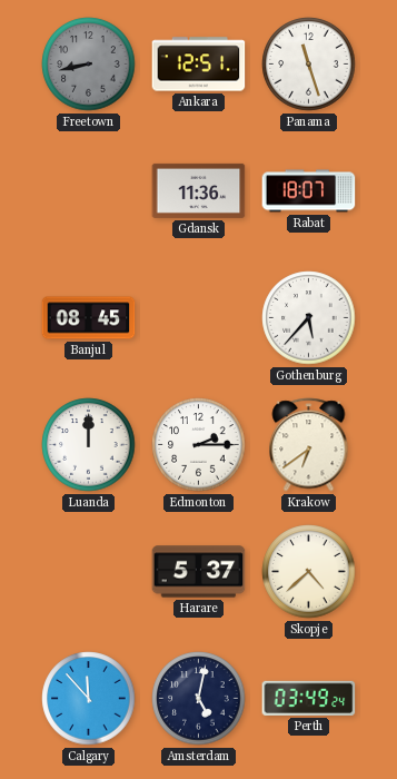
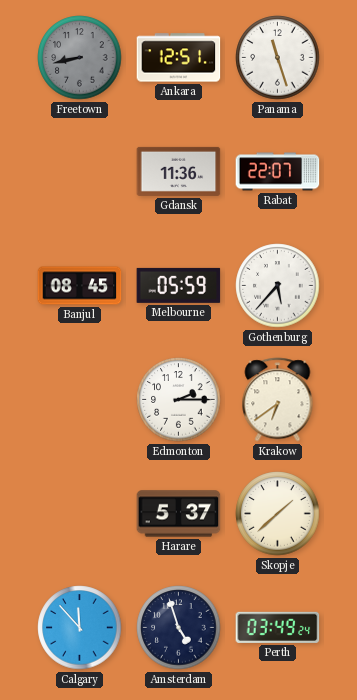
Rabat: 18:07 -> 22:07 (278, 172)
Melbourne: none -> 05:59 (179, 285)
Luanda: 12:00 -> none (89, 445)
Skopje: 4:38 -> 1:38 (278, 514)
Amsterdam: 5:02 -> 4:57 (179, 628)
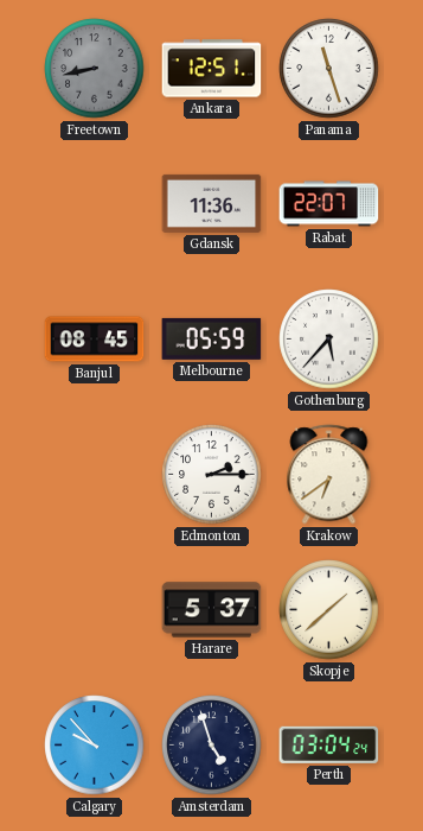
Calgary: 11:53 -> 9:53 (95, 746)
Perth: 03:49 -> 03:04 (329, 744)
